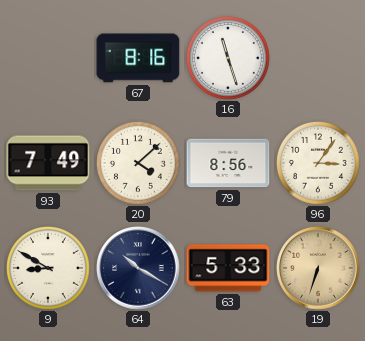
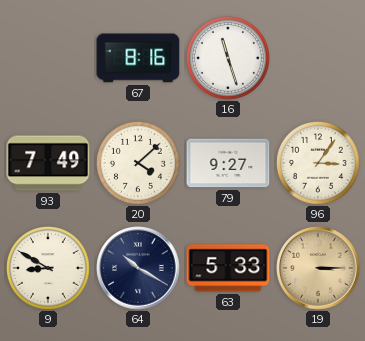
79: 8:56 -> 9:27 (228, 163)
19: 6:33 -> 3:15 (318, 268)
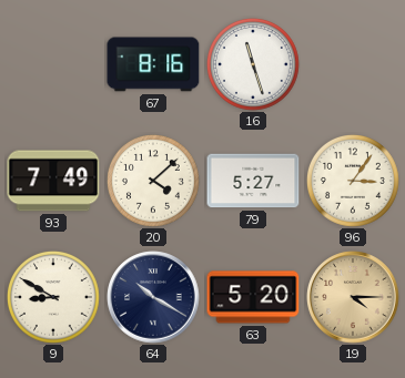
79: 9:27 -> 5:27 (253, 181)
63: 5:33 -> 5:20 (253, 297)
19: 3:15 -> 4:15 (353, 297)
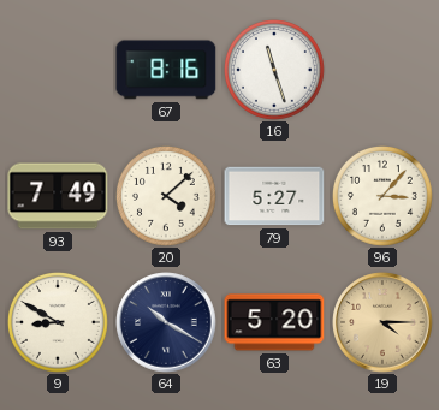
96: 3:06 -> 3:07 (384, 197)
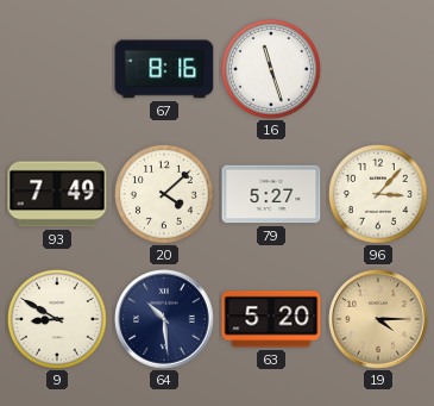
64: 10:20 -> 10:29 (164, 319)
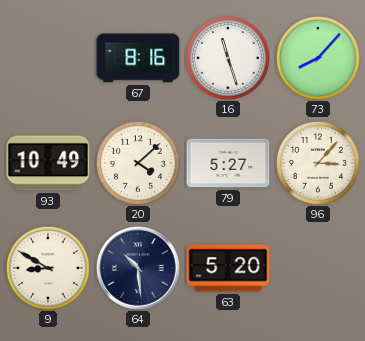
73: none -> 8:07 (319, 59)
93: 7:49 -> 10:49 (48, 163)
19: 4:15 -> none (378, 319)
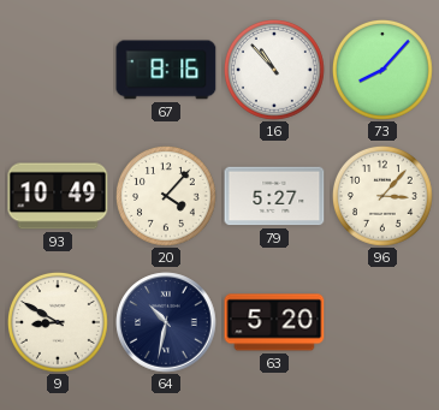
16: 11:27 -> 10:53 (275, 71)
20: 4:08 -> 4:07 (167, 197)
64: 10:29 -> 10:32 (166, 322)
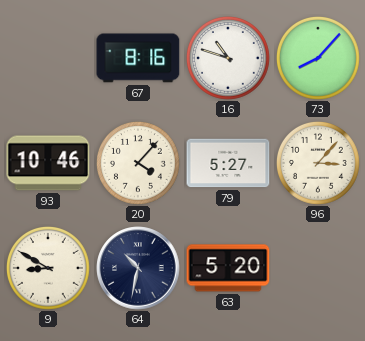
16: 10:53 -> 10:48 (229, 59)
93: 10:49 -> 10:46 (48, 163)
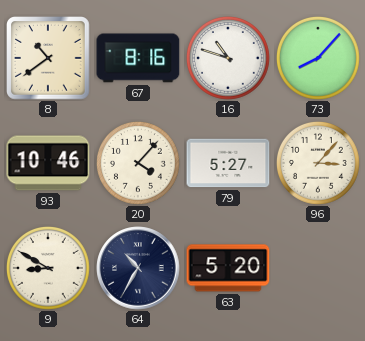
8: none -> 10:39 (49, 59)
64: 10:32 -> 10:35 (138, 268)
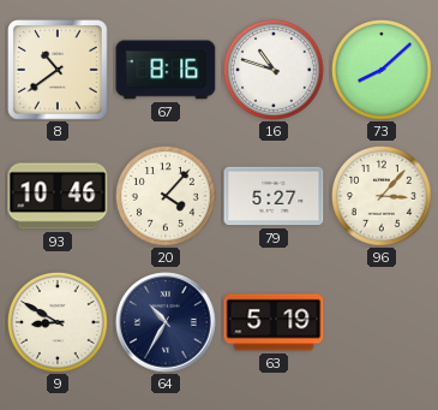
73: 8:07 -> 8:08 (383, 71)
63: 5:20 -> 5:19 (274, 322)
